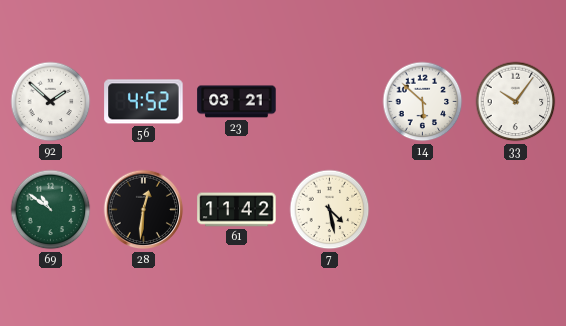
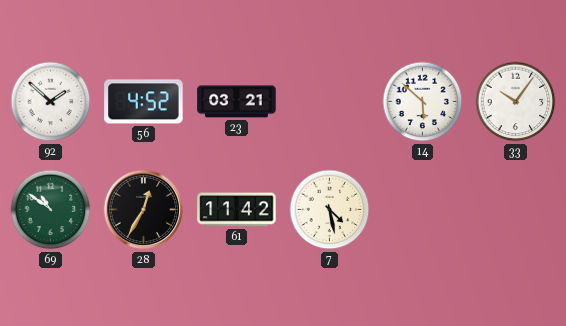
28: 12:31 -> 12:35 (144, 210)
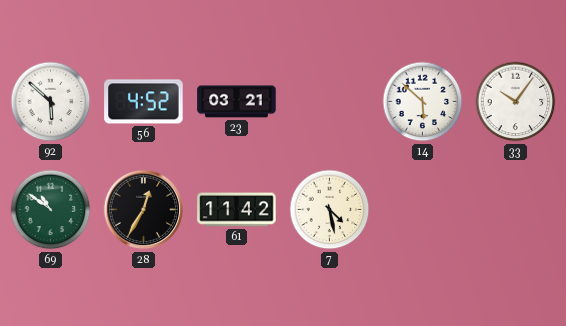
92: 1:52 -> 5:52 (51, 102)
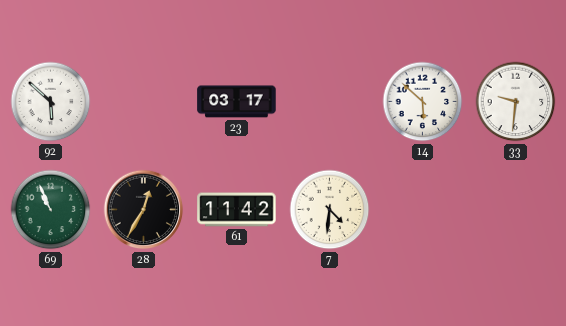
56: 4:52 -> none (144, 102)
23: 03:21 -> 03:17 (237, 102)
33: 10:06 -> 9:31 (516, 102)
69: 10:51 -> 10:56 (51, 210)
7: 4:28 -> 4:31 (330, 210)
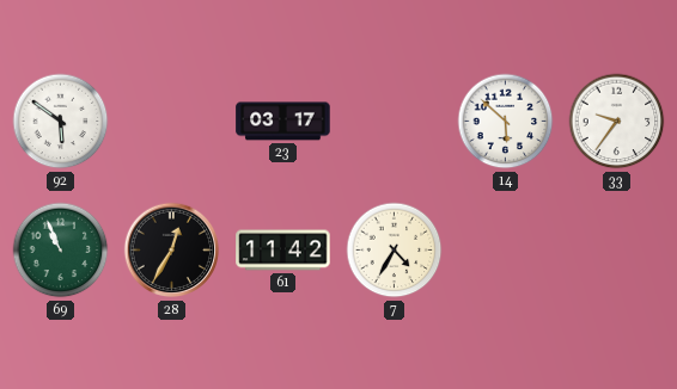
92: 5:52 -> 5:51 (61, 122)
33: 9:31 -> 9:36 (617, 122)
7: 4:31 -> 4:35 (395, 251)
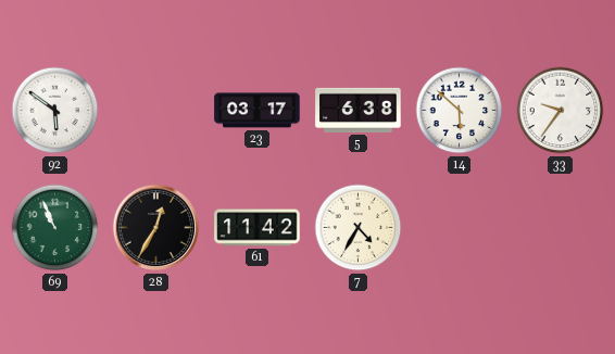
5: none -> 6:38 (359, 110)
